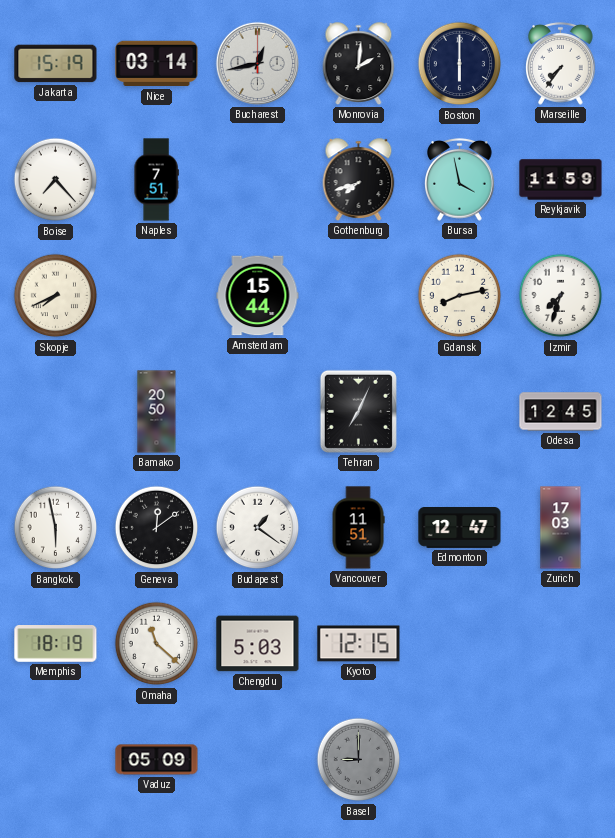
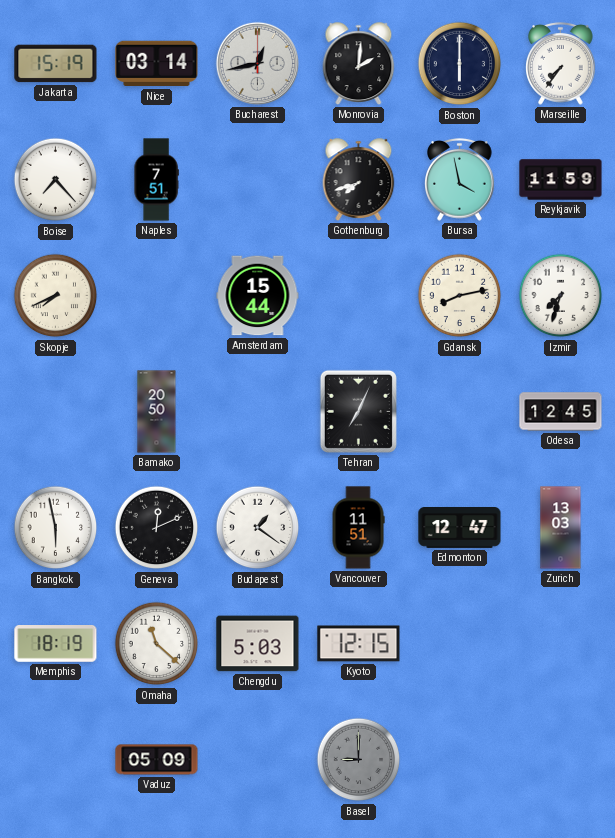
Geneva: 12:09 -> 12:11 (157, 528)
Zurich: 17:03 -> 13:03 (561, 528)
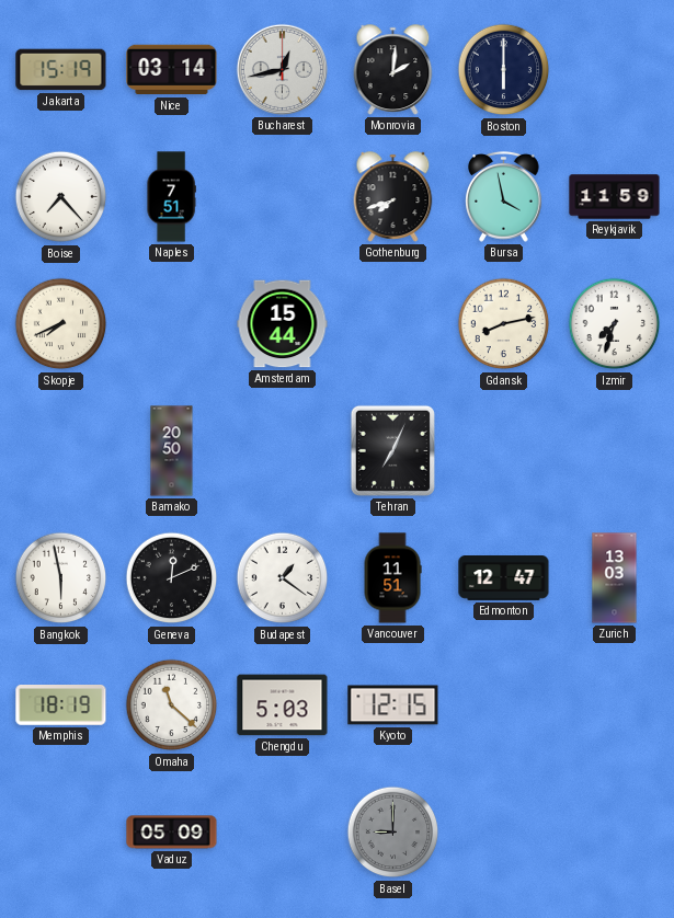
Marseille: 7:36 -> none (561, 64)
Odesa: 12:45 -> none (561, 412)
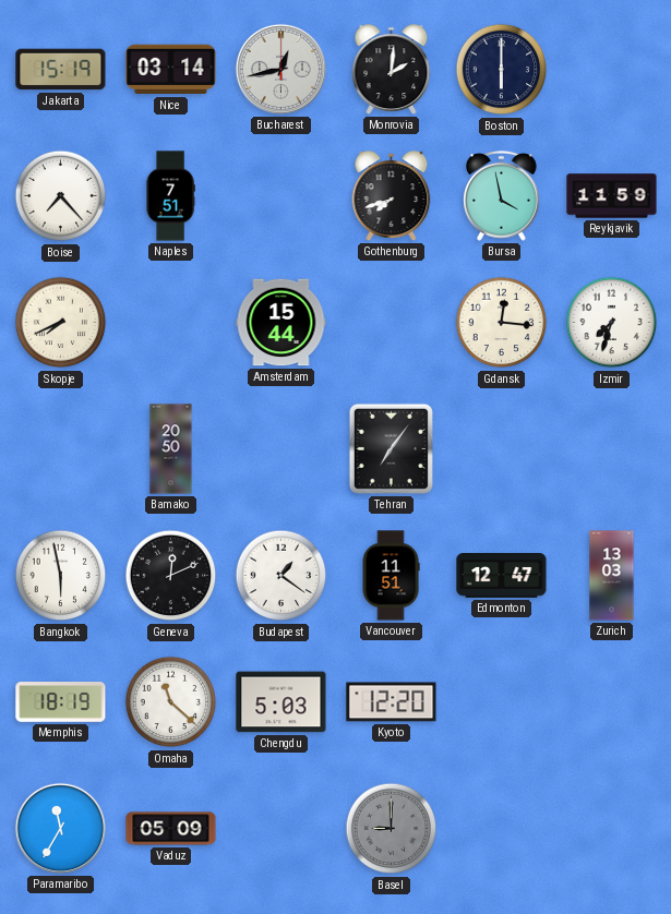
Gdansk: 8:13 -> 12:16 (502, 323)
Tehran: 7:04 -> 7:06 (391, 448)
Kyoto: 12:15 -> 12:20 (392, 702)
Paramaribo: none -> 11:35 (60, 828)
